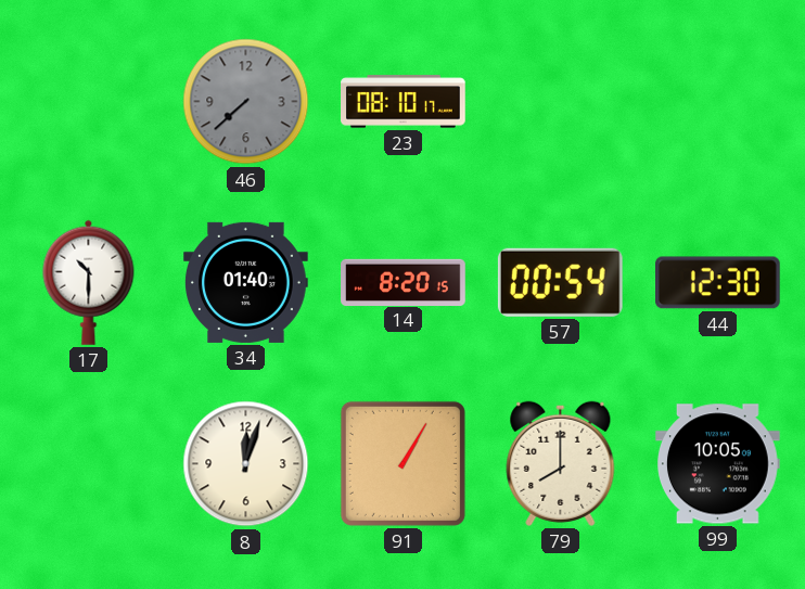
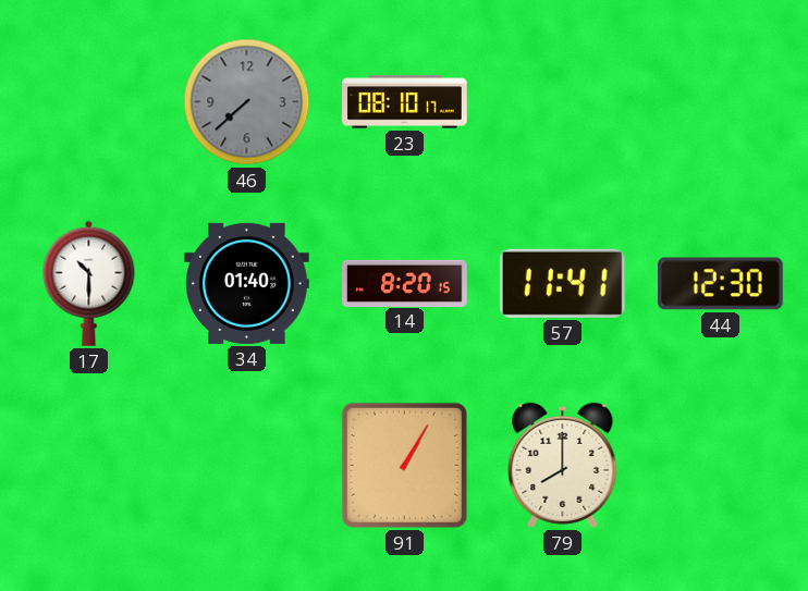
57: 00:54 -> 11:41 (562, 283)
8: 12:03 -> none (246, 464)
99: 10:05 -> none (718, 464)
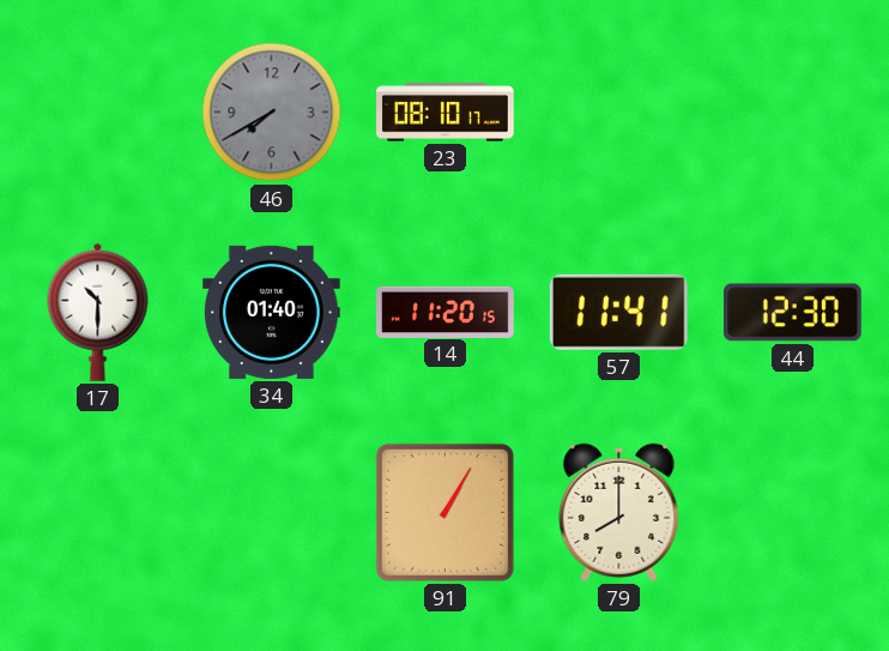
46: 7:38 -> 7:40 (272, 113)
14: 8:20 -> 11:20 (446, 312)
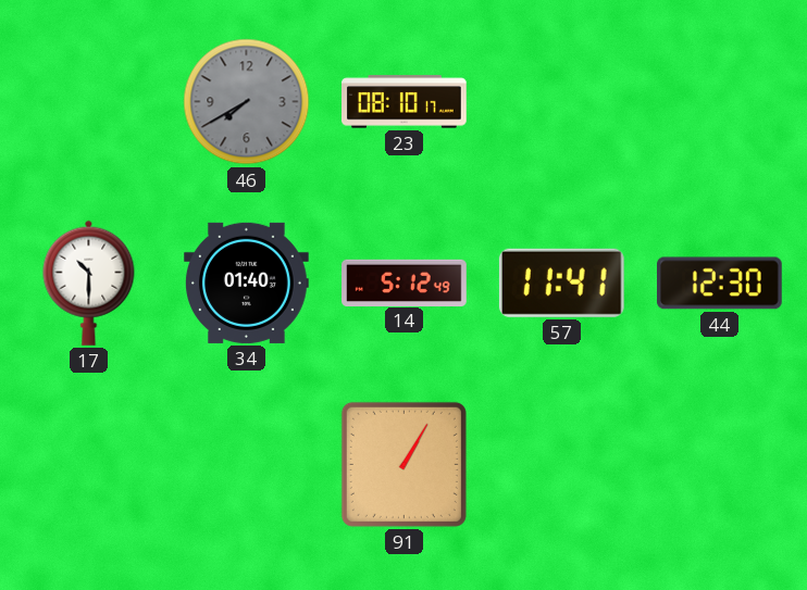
14: 11:20 -> 5:12 (405, 283)
79: 8:00 -> none (619, 512)
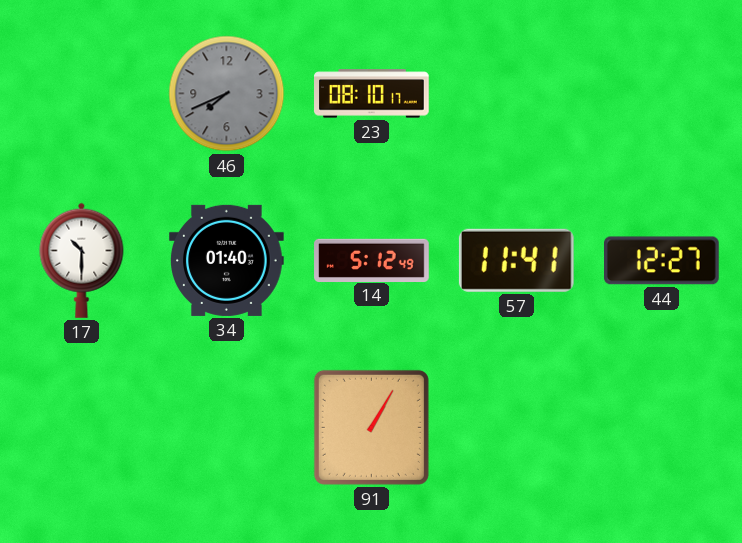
46: 7:40 -> 7:41 (227, 94)
44: 12:30 -> 12:27 (662, 261)
